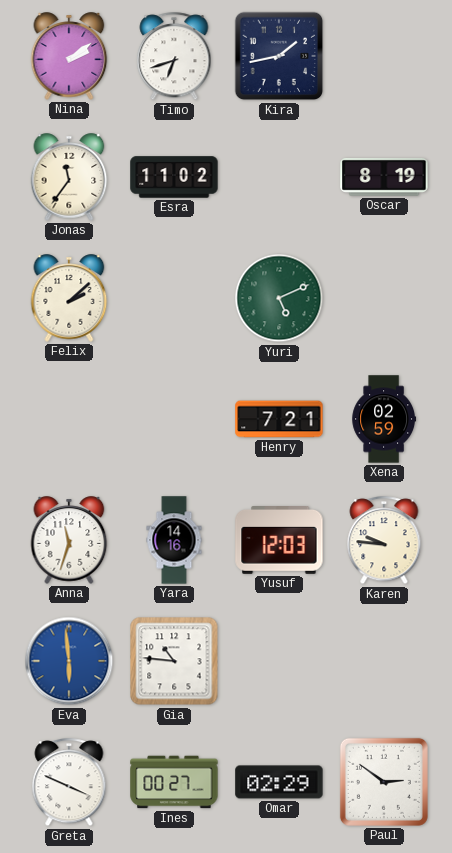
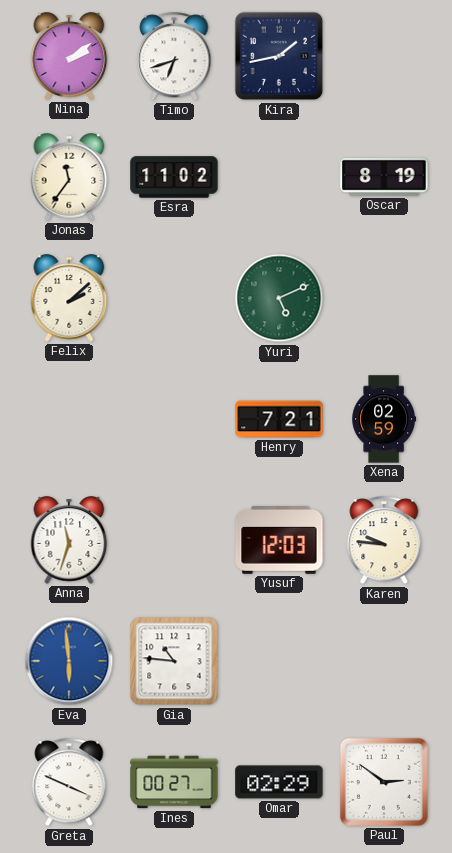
Yara: 14:16 -> none (174, 540)
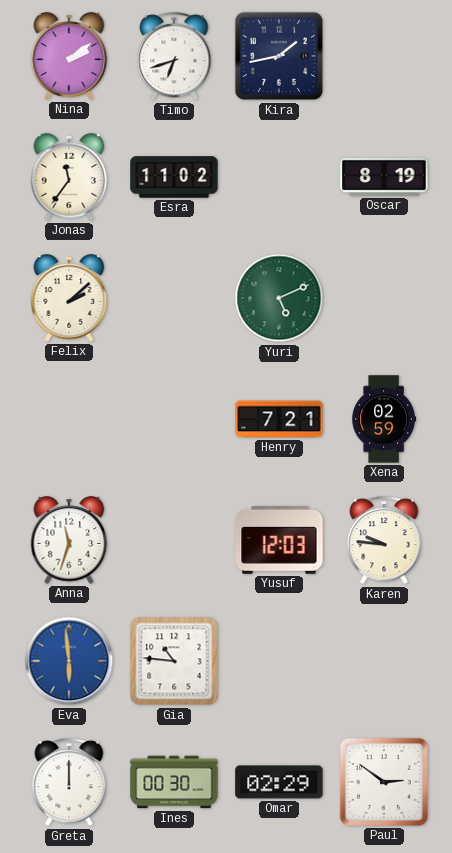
Greta: 3:49 -> 12:00 (69, 783)
Ines: 00:27 -> 00:30 (174, 782)
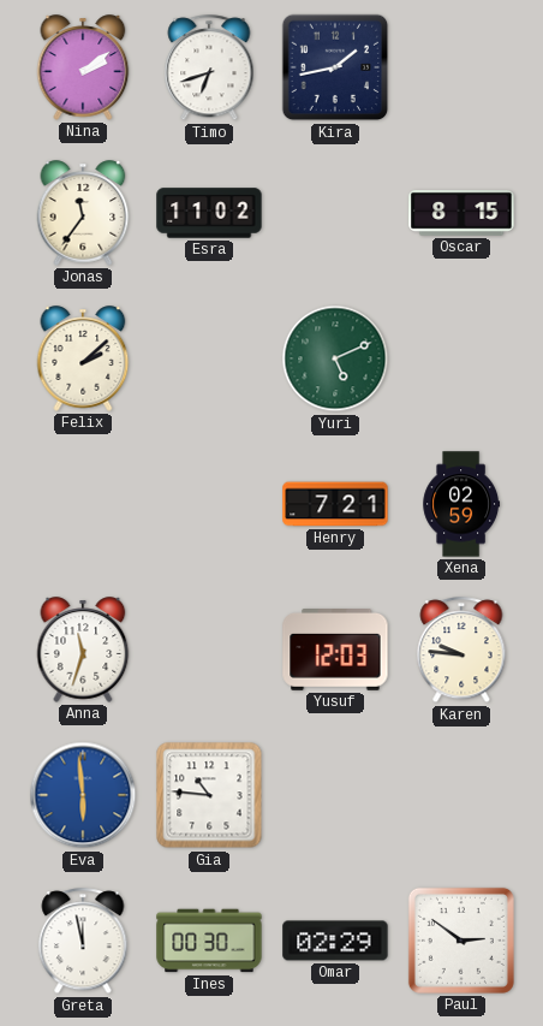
Oscar: 8:19 -> 8:15 (461, 214)
Greta: 12:00 -> 11:58 (83, 942)
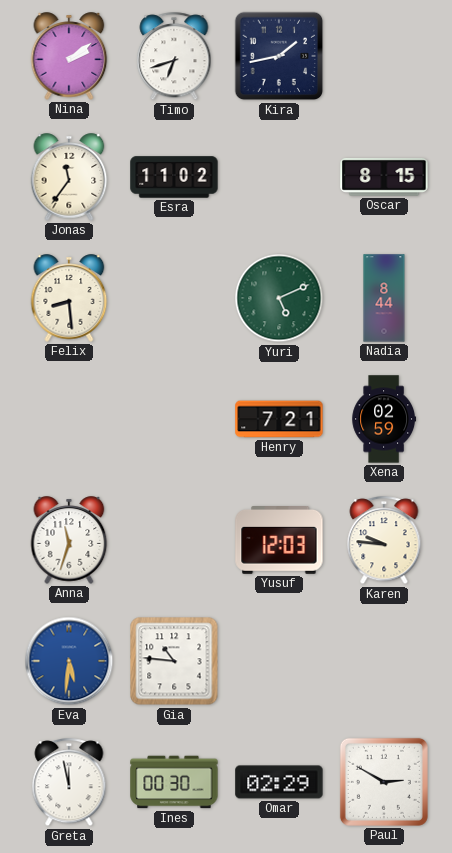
Felix: 2:08 -> 8:29 (69, 298)
Nadia: none -> 8:44 (384, 298)
Eva: 5:59 -> 5:31 (69, 661)
Paul: 2:51 -> 2:50 (384, 782)
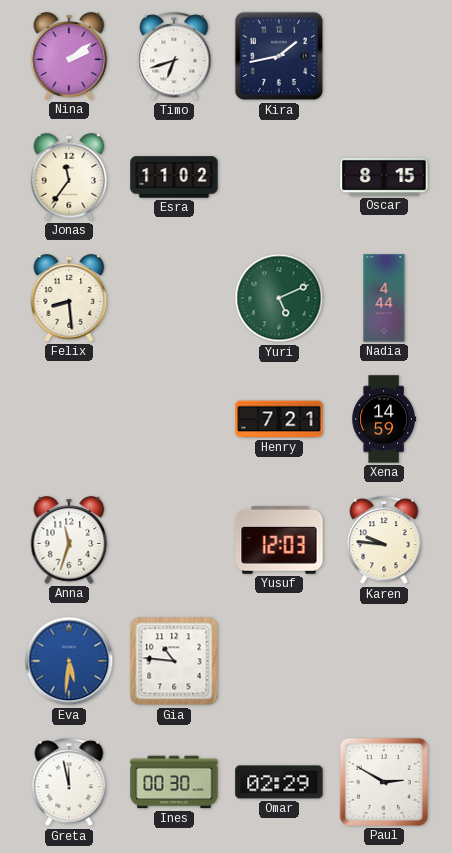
Nadia: 8:44 -> 4:44 (384, 298)
Xena: 02:59 -> 14:59 (384, 419)
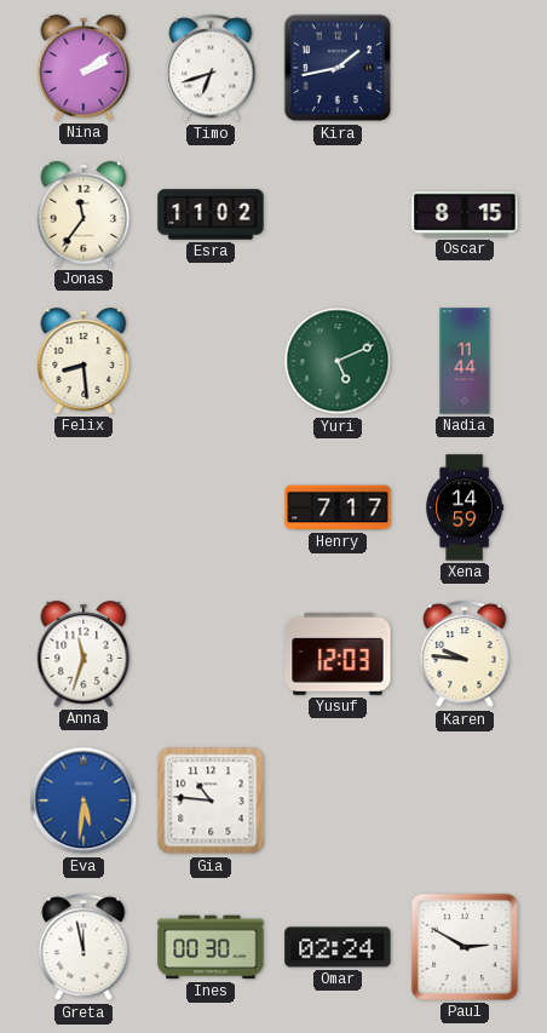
Nadia: 4:44 -> 11:44 (465, 361)
Henry: 7:21 -> 7:17 (338, 507)
Omar: 02:29 -> 02:24 (338, 947)
